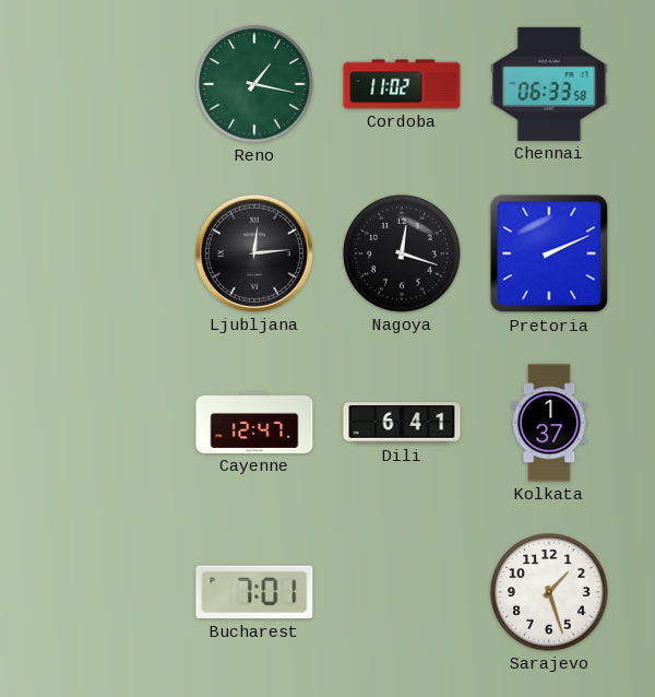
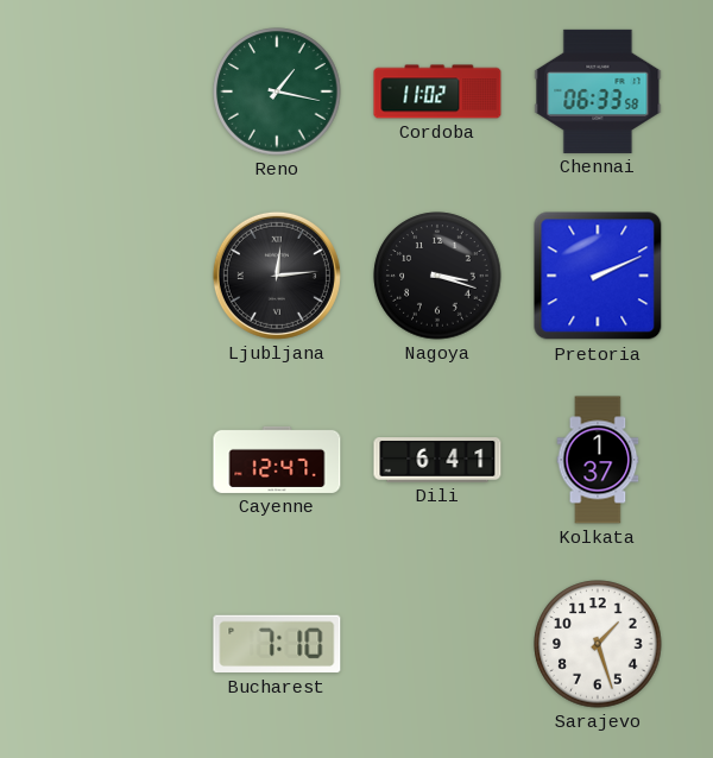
Nagoya: 12:18 -> 3:18 (437, 276)
Bucharest: 7:01 -> 7:10 (277, 644)
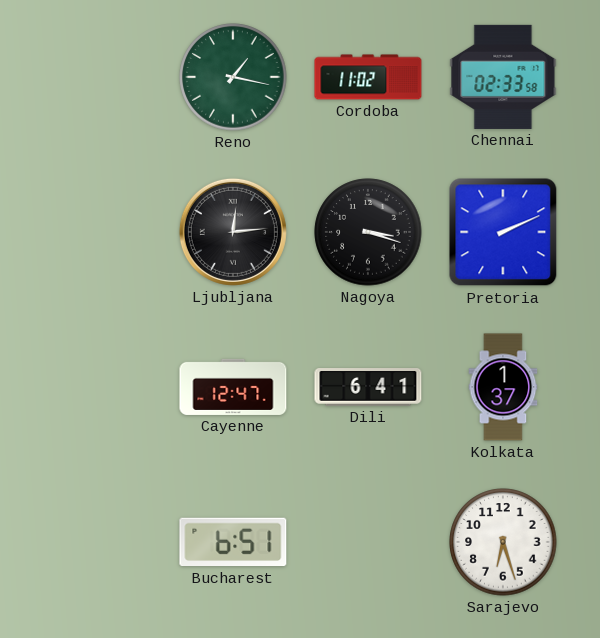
Chennai: 06:33 -> 02:33 (503, 77)
Bucharest: 7:10 -> 6:51 (233, 542)
Sarajevo: 1:27 -> 6:27 (503, 542)
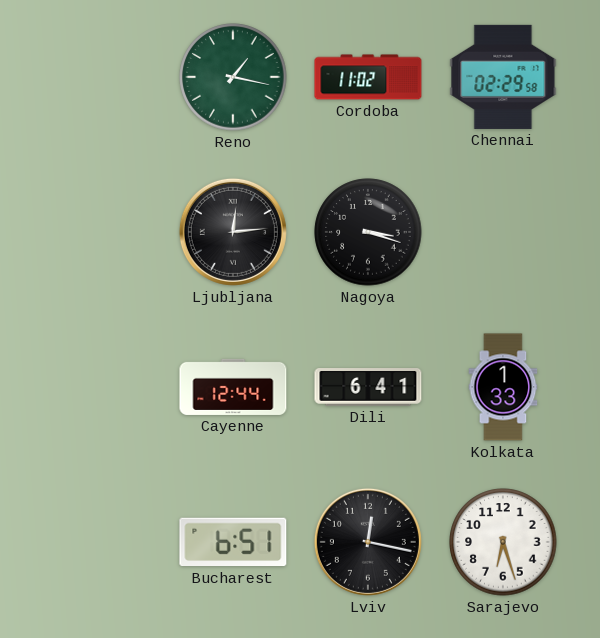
Chennai: 02:33 -> 02:29 (503, 77)
Pretoria: 2:11 -> none (503, 232)
Cayenne: 12:47 -> 12:44 (233, 387)
Kolkata: 1:37 -> 1:33 (503, 387)
Lviv: none -> 12:17 (368, 542)
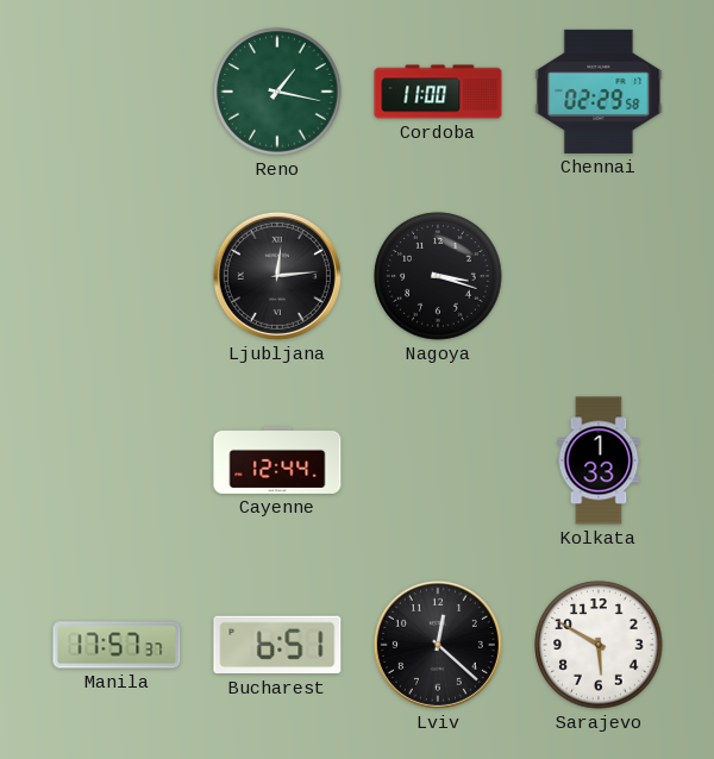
Cordoba: 11:02 -> 11:00 (438, 92)
Dili: 6:41 -> none (368, 387)
Manila: none -> 17:57 (117, 645)
Lviv: 12:17 -> 12:22 (438, 645)
Sarajevo: 6:27 -> 5:50 (599, 645)
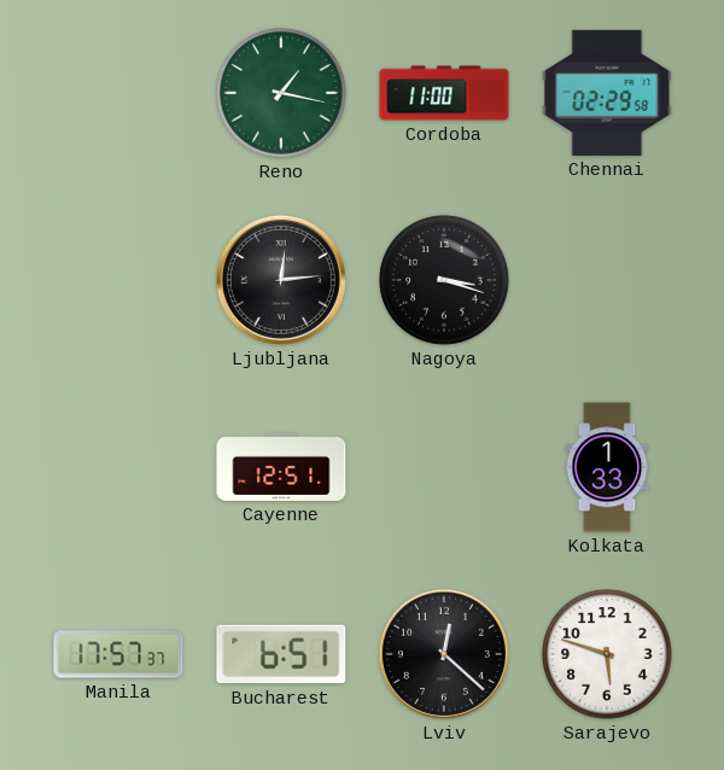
Cayenne: 12:44 -> 12:51 (281, 467)
Sarajevo: 5:50 -> 5:48 (607, 654)
